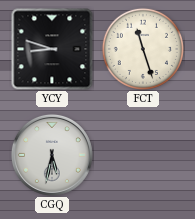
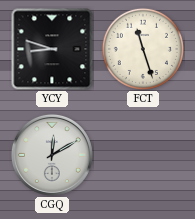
CGQ: 5:32 -> 12:10 (52, 155)
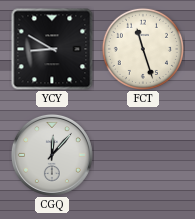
YCY: 8:48 -> 8:50 (52, 49)
CGQ: 12:10 -> 12:07 (52, 155)
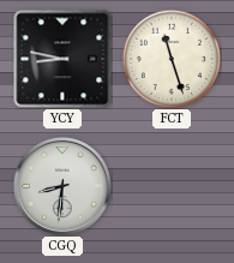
YCY: 8:50 -> 8:47 (62, 59)
CGQ: 12:07 -> 8:31 (62, 186)
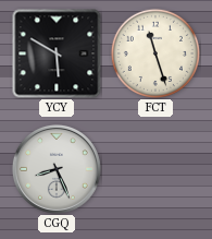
YCY: 8:47 -> 5:50 (57, 53)
CGQ: 8:31 -> 8:26 (57, 169)
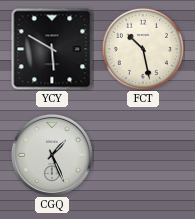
FCT: 11:27 -> 10:28 (143, 49)
CGQ: 8:26 -> 1:26 (52, 155)
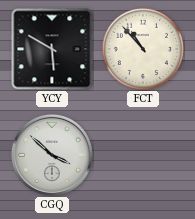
FCT: 10:28 -> 10:53 (143, 49)
CGQ: 1:26 -> 3:52 (52, 155)
